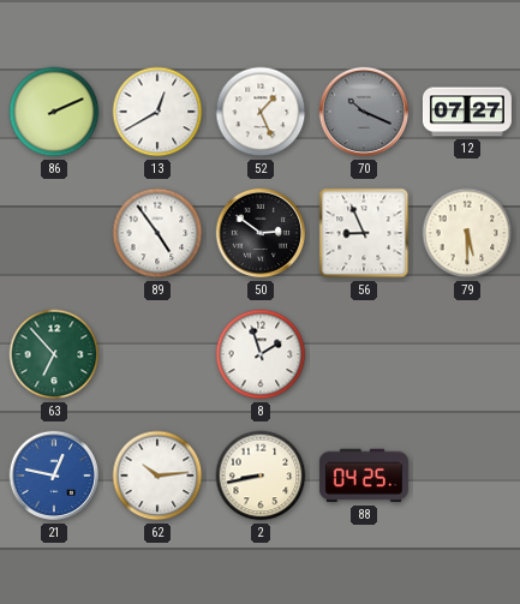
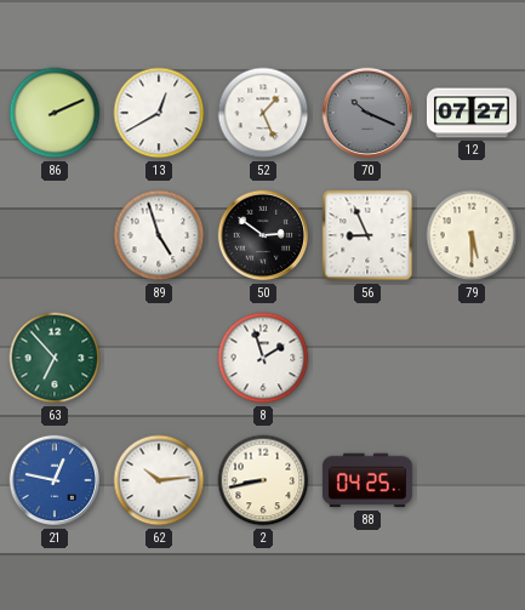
89: 4:54 -> 4:57 (159, 235)
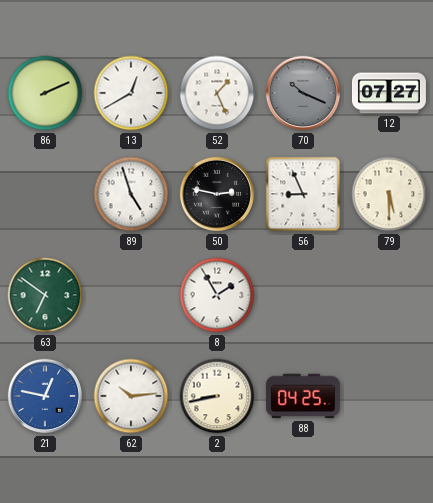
50: 2:51 -> 2:47 (217, 194)
63: 6:53 -> 6:51 (45, 295)
8: 1:57 -> 1:55 (217, 295)
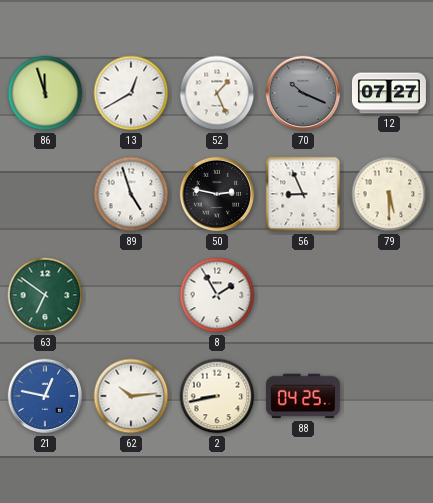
86: 2:11 -> 11:57 (45, 93)
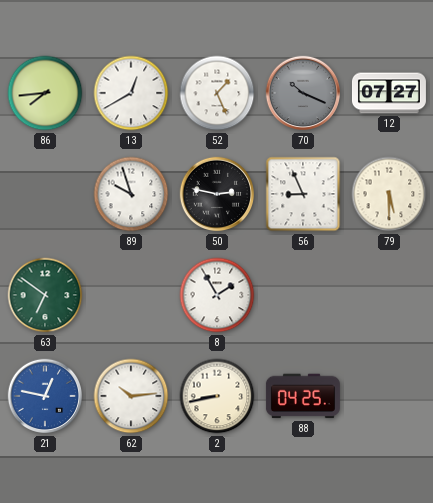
86: 11:57 -> 7:44 (45, 93)
89: 4:57 -> 9:57 (131, 194)
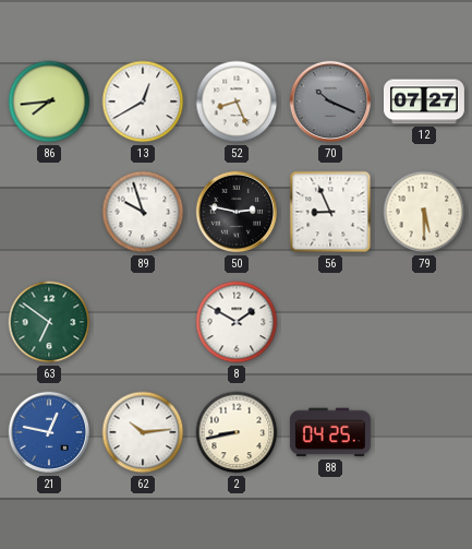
52: 1:26 -> 8:26 (237, 102)
8: 1:55 -> 1:50 (237, 322)
